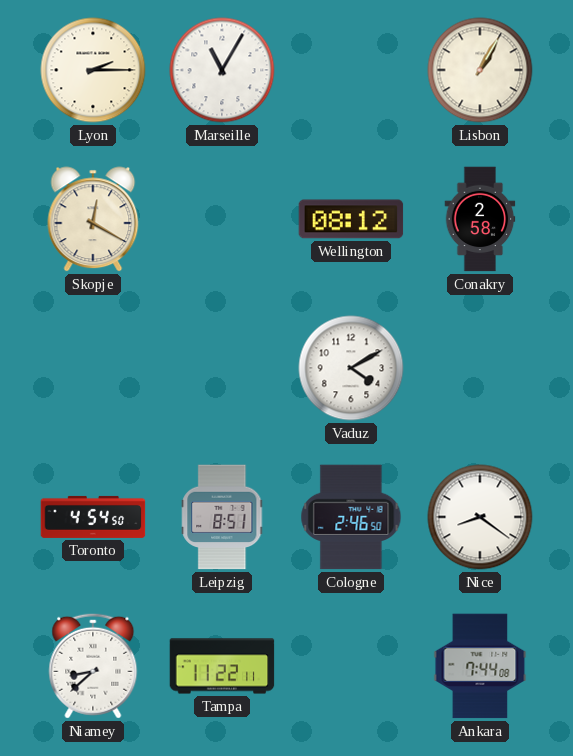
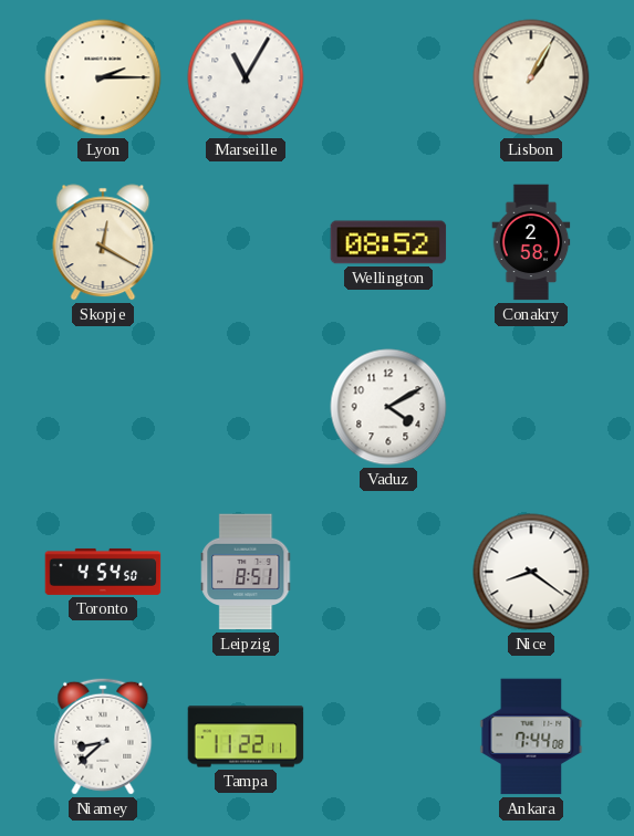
Wellington: 08:12 -> 08:52 (388, 242)
Cologne: 2:46 -> none (351, 517)
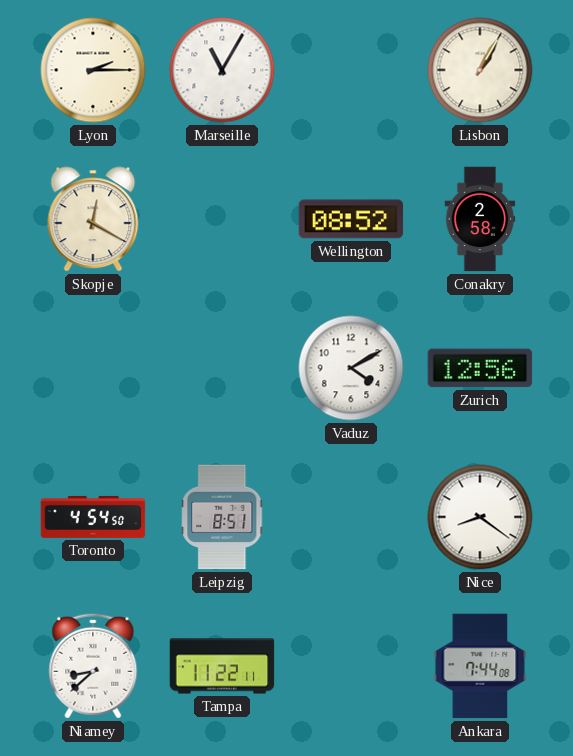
Zurich: none -> 12:56 (480, 368)
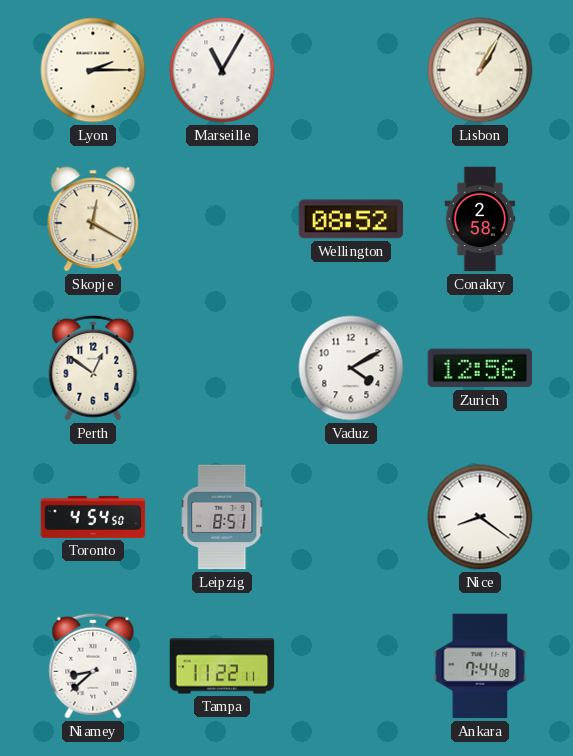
Perth: none -> 12:51 (93, 368)
